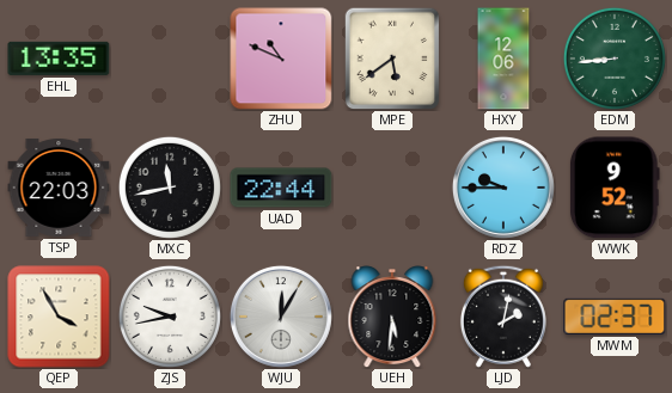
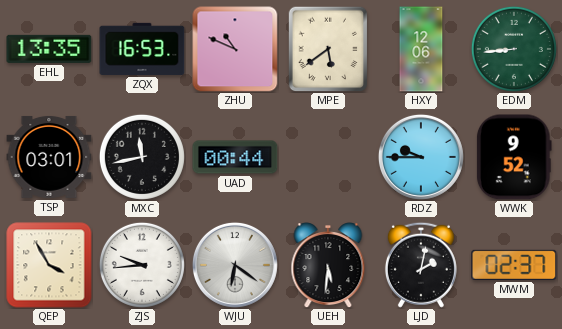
ZQX: none -> 16:53 (142, 49)
TSP: 22:03 -> 03:01 (49, 157)
UAD: 22:44 -> 00:44 (235, 157)
ZJS: 9:43 -> 9:44 (142, 265)
WJU: 12:05 -> 6:21 (235, 265)
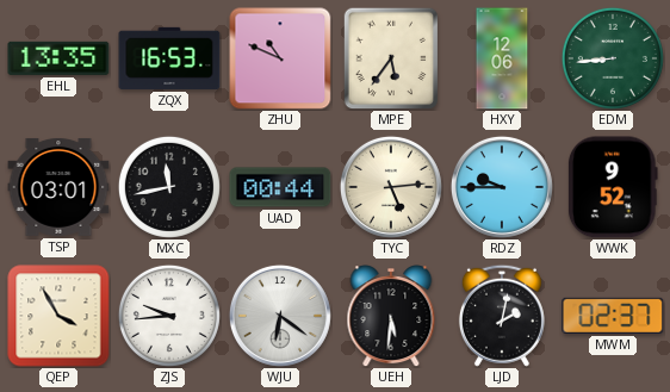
MPE: 5:39 -> 5:36 (391, 58)
TYC: none -> 5:14 (391, 187)
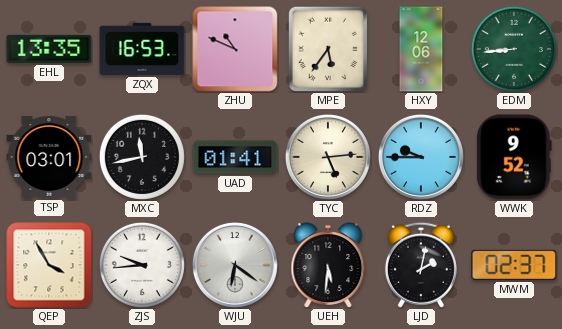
UAD: 00:44 -> 01:41 (235, 157)
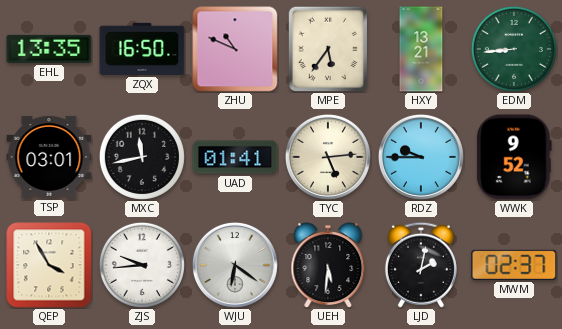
ZQX: 16:53 -> 16:50 (142, 49)
HXY: 12:06 -> 13:21 (421, 49)
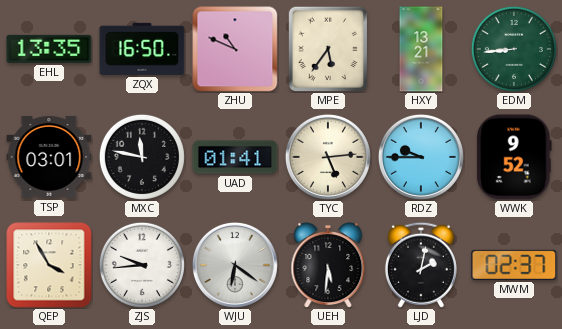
MXC: 11:43 -> 11:47 (142, 157)
